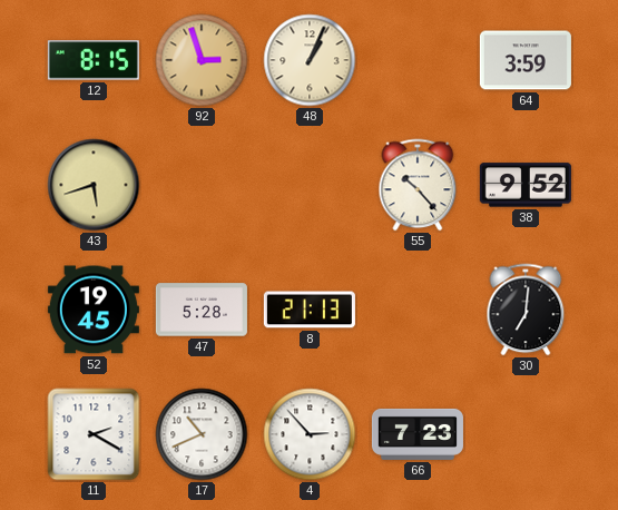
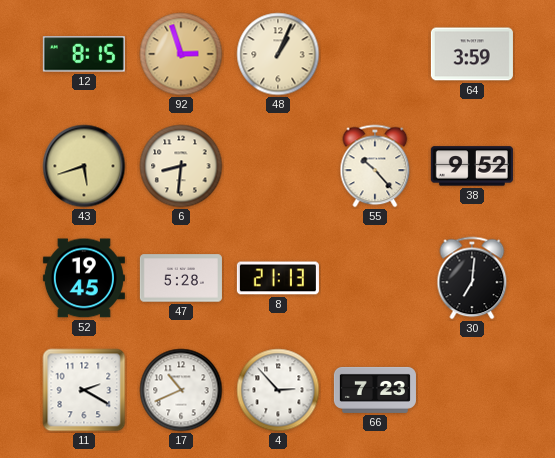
6: none -> 8:31 (181, 166)
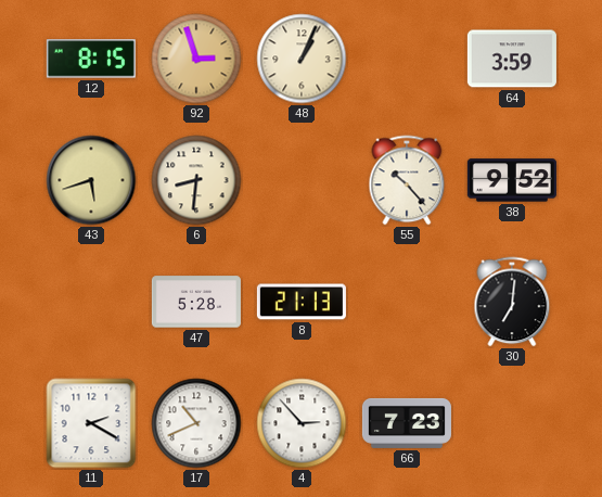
52: 19:45 -> none (84, 278)
